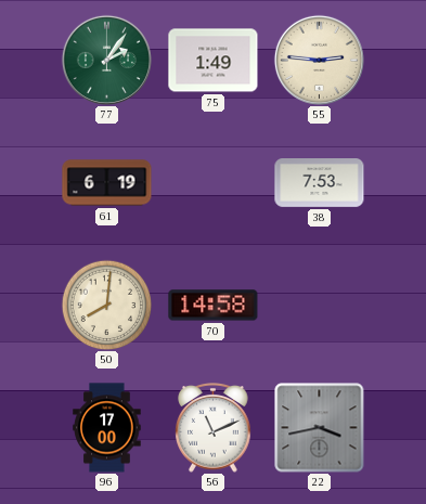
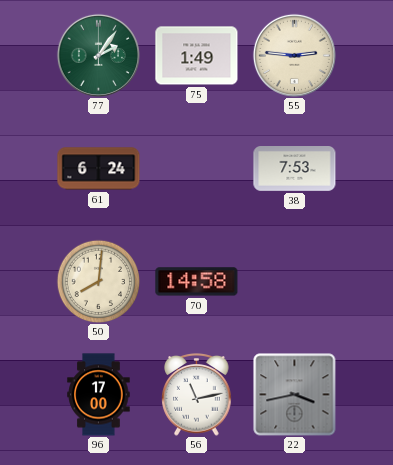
61: 6:19 -> 6:24 (99, 169)
56: 11:11 -> 11:13 (197, 395)
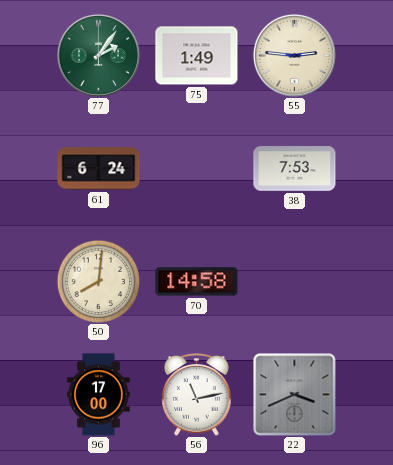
22: 3:43 -> 3:41 (295, 395)
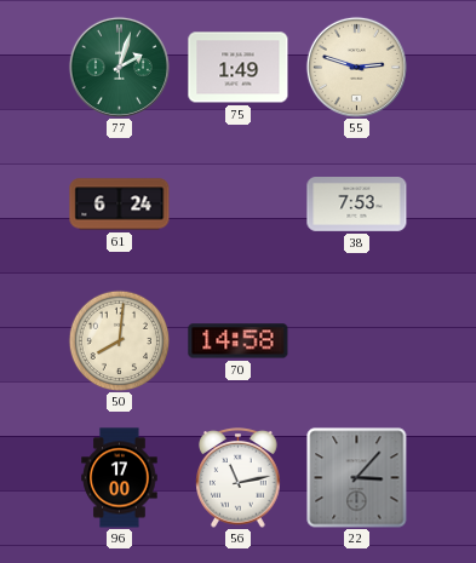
77: 2:06 -> 2:03 (119, 67)
55: 2:46 -> 2:48 (356, 67)
22: 3:41 -> 3:07 (357, 478)
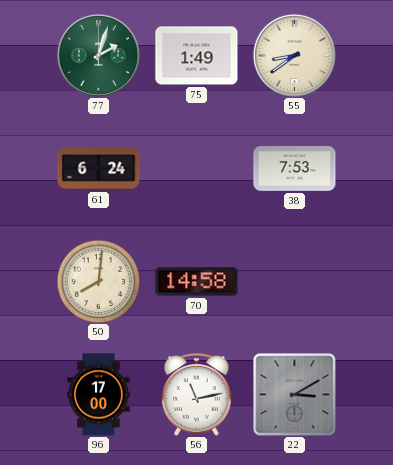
55: 2:48 -> 8:39 (294, 55)
22: 3:07 -> 3:10 (295, 395)
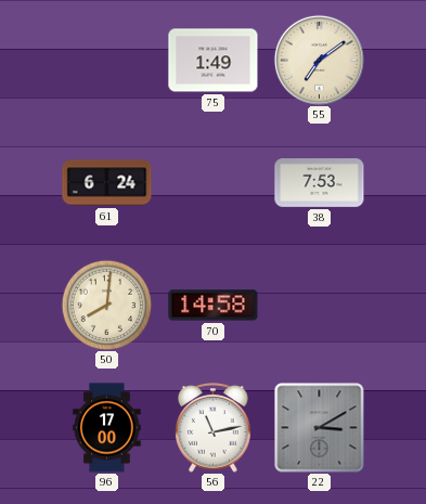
77: 2:03 -> none (98, 55)
55: 8:39 -> 7:09 (319, 60)
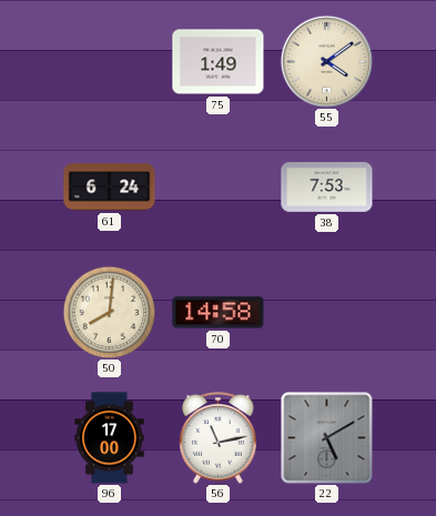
55: 7:09 -> 4:09 (326, 61)
22: 3:10 -> 5:10 (327, 438)
